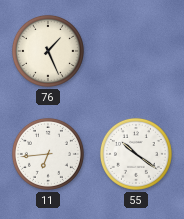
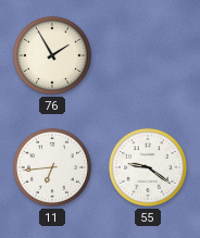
76: 1:26 -> 1:55 (52, 55)
55: 10:21 -> 9:21 (148, 167)
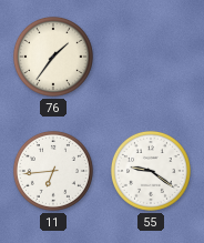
76: 1:55 -> 1:36 (53, 57)
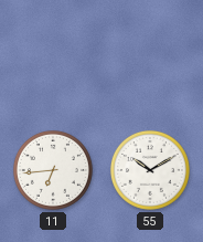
76: 1:36 -> none (53, 57)
55: 9:21 -> 10:10 (150, 170)
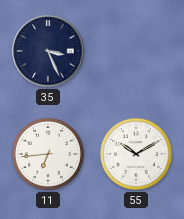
35: none -> 3:26 (48, 51)
